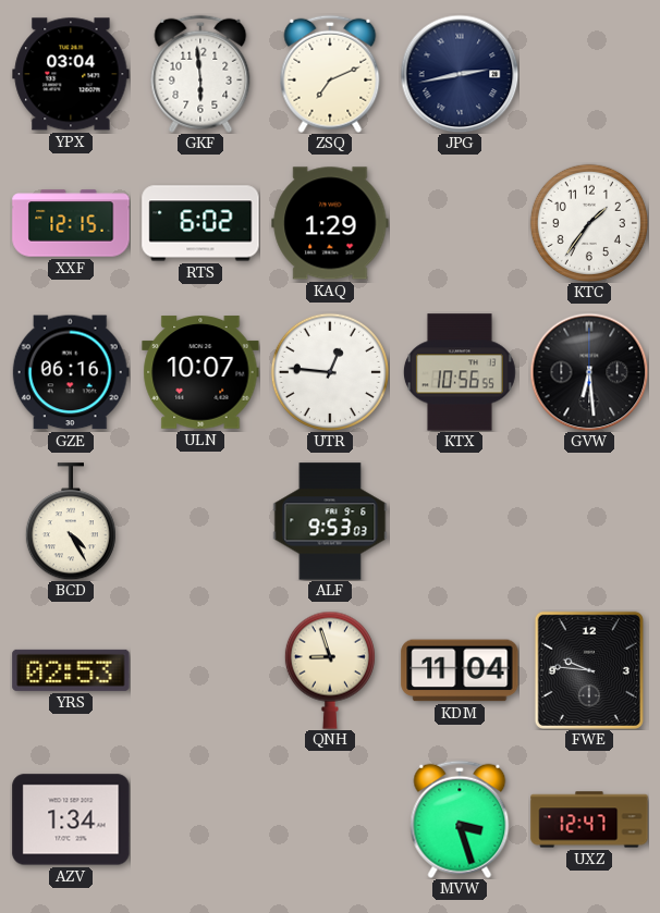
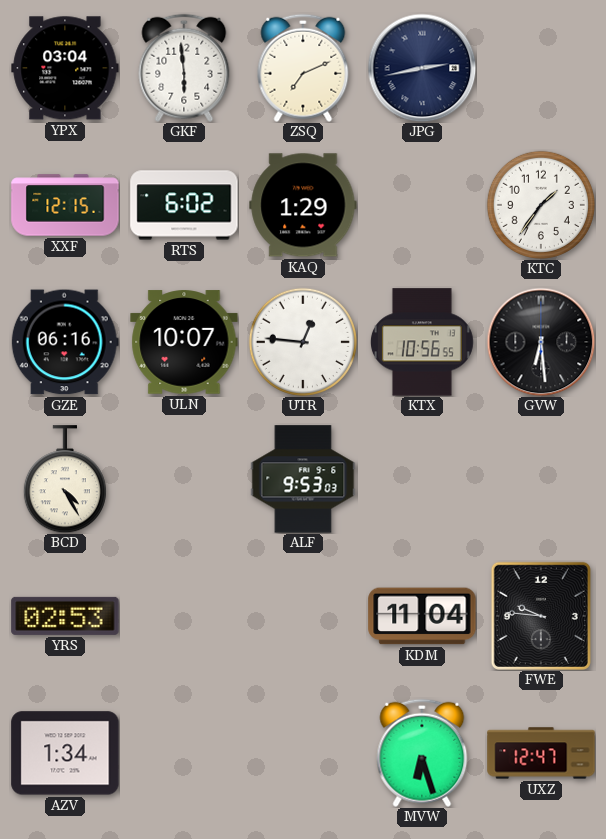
QNH: 8:57 -> none (330, 670)
MVW: 3:27 -> 6:27 (422, 753)
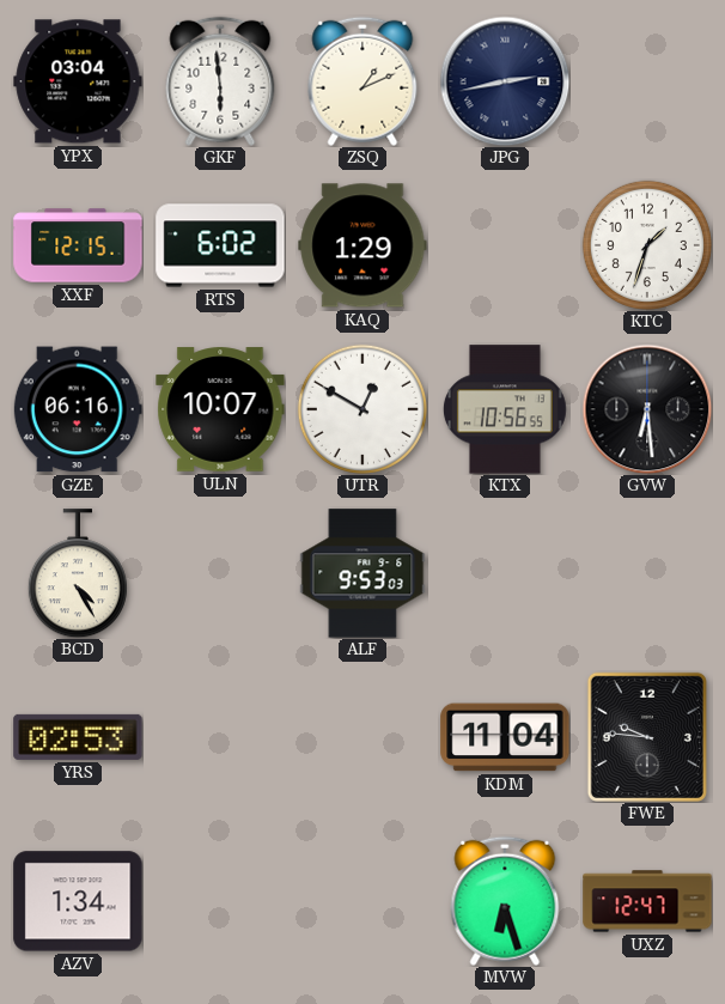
ZSQ: 7:11 -> 1:11 (363, 81)
KTC: 1:36 -> 1:33 (647, 245)
UTR: 12:46 -> 12:50 (363, 409)
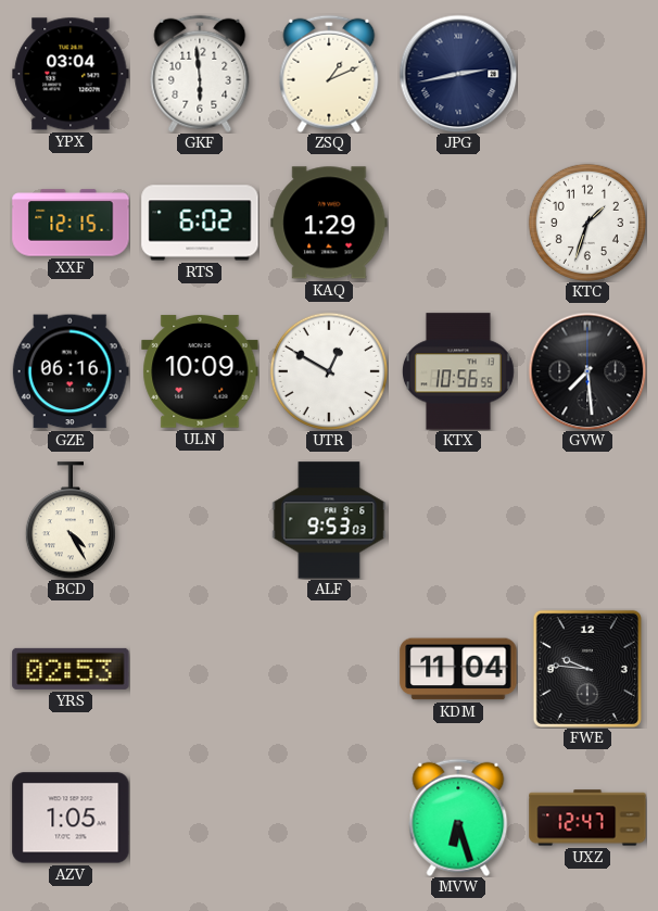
ULN: 10:07 -> 10:09 (200, 371)
GVW: 6:29 -> 7:29 (587, 371)
AZV: 1:34 -> 1:05 (71, 818)
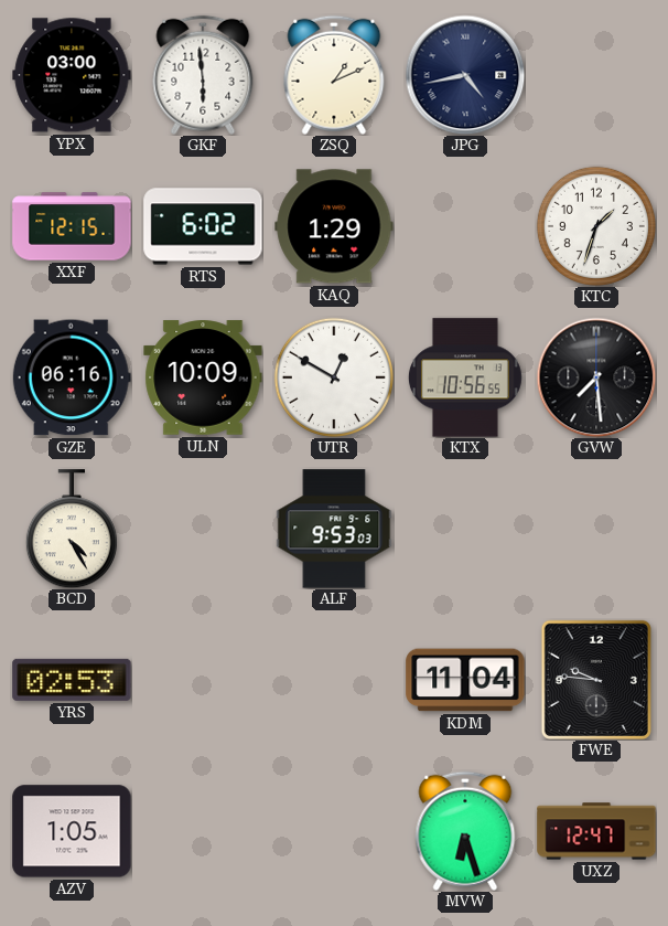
YPX: 03:04 -> 03:00 (72, 75)
JPG: 2:43 -> 4:43 (465, 75)
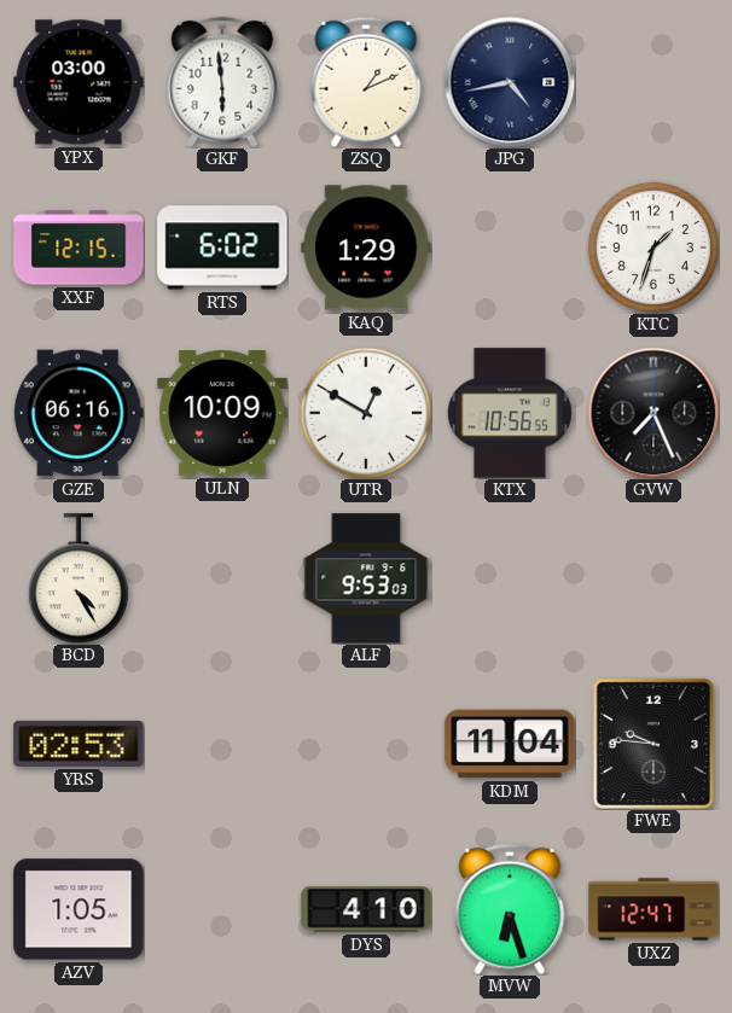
GVW: 7:29 -> 7:26 (653, 413)
DYS: none -> 4:10 (366, 909)
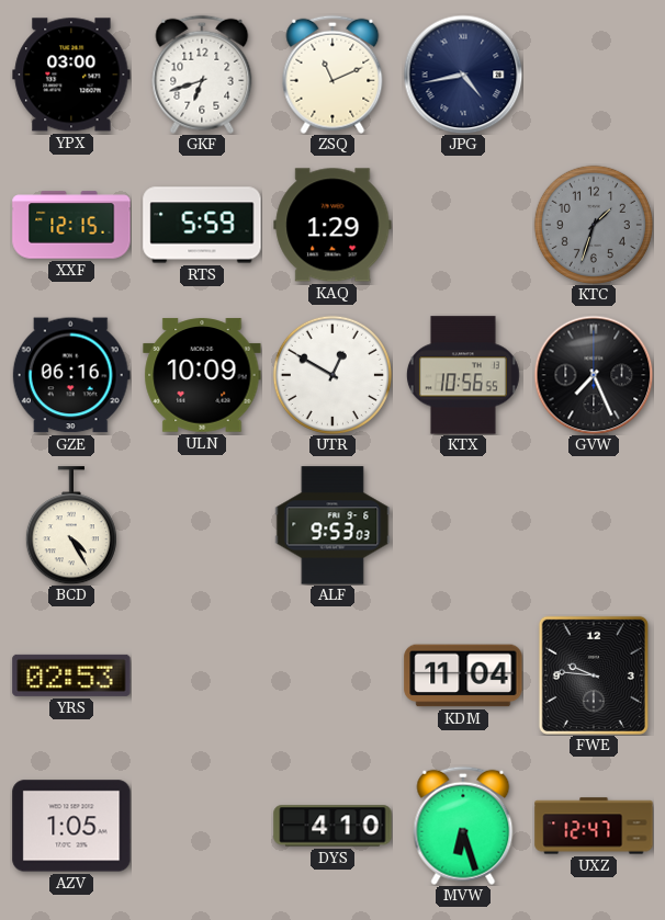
GKF: 5:59 -> 6:42 (202, 75)
ZSQ: 1:11 -> 11:11 (332, 75)
RTS: 6:02 -> 5:59 (202, 225)
KTC dial: white -> grey (594, 225)
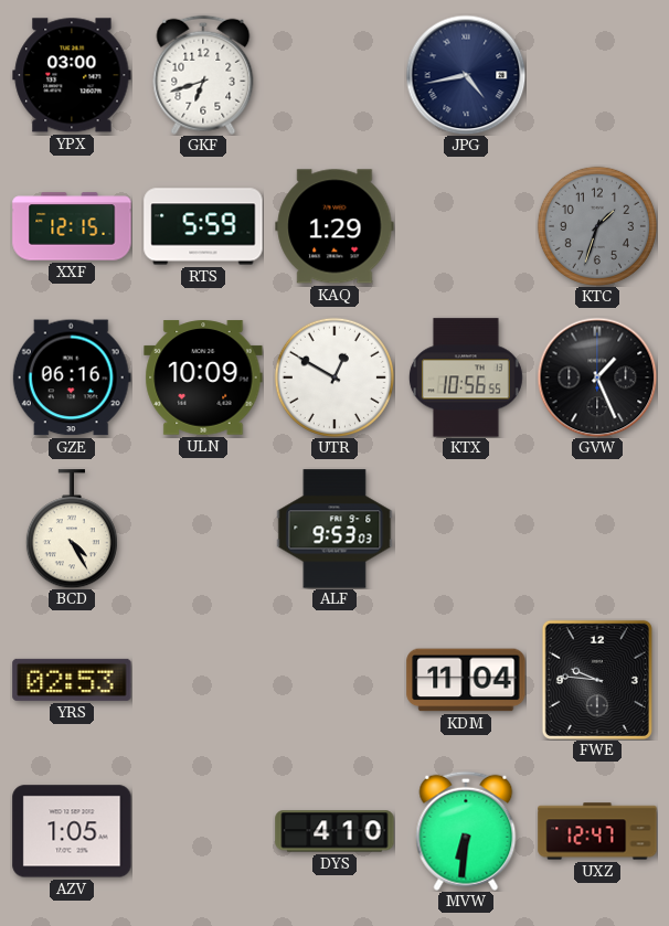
ZSQ: 11:11 -> none (332, 75)
GVW: 7:26 -> 1:26 (597, 377)
MVW: 6:27 -> 6:31 (466, 831)
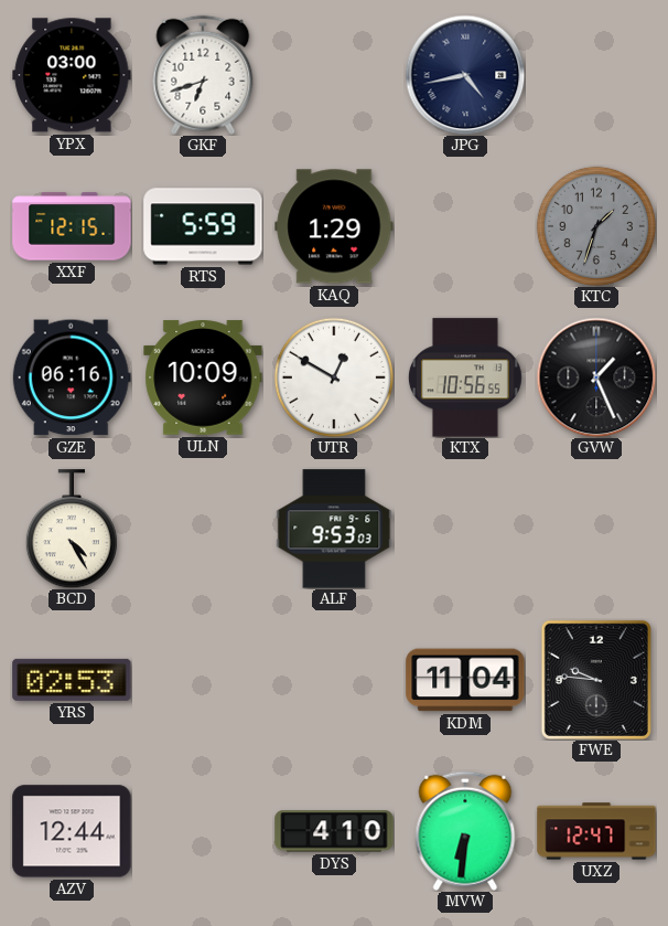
AZV: 1:05 -> 12:44 (72, 831)
